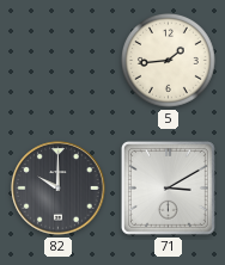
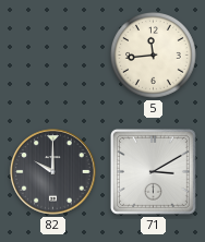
5: 1:44 -> 11:44 (154, 56)
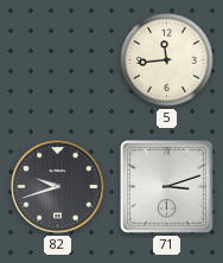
82: 10:00 -> 9:42 (58, 187)
71: 3:10 -> 3:12 (166, 186)
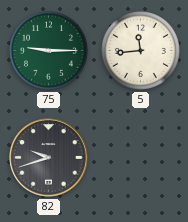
75: none -> 9:15 (49, 51)
71: 3:12 -> none (166, 186)
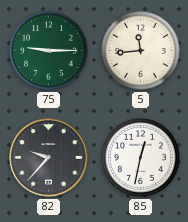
82: 9:42 -> 9:37 (49, 158)
85: none -> 12:32 (141, 158)
